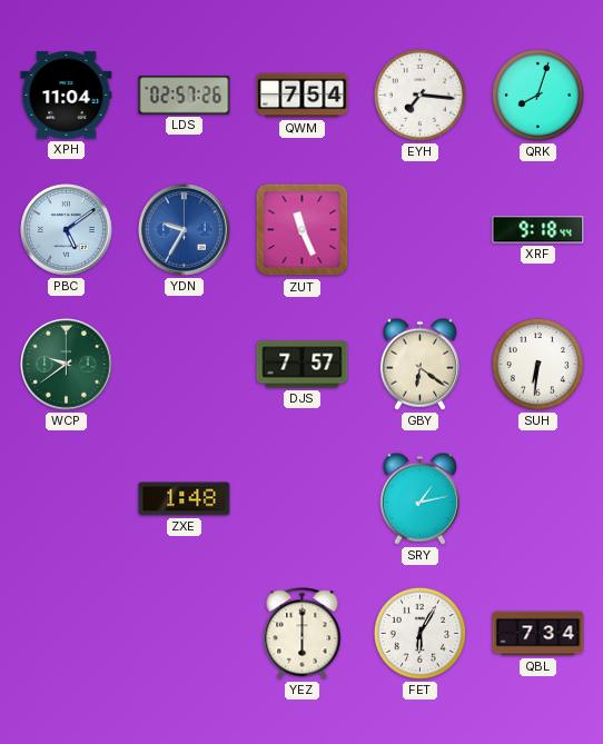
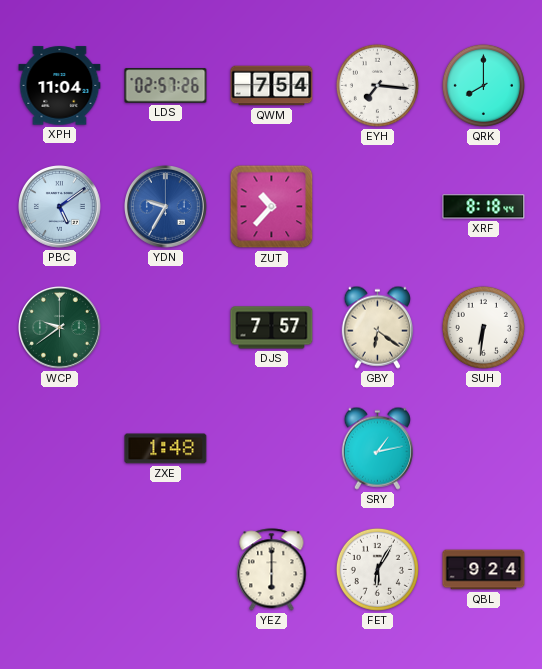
QRK: 8:03 -> 8:00 (483, 85)
ZUT: 11:26 -> 10:37 (272, 207)
XRF: 9:18 -> 8:18 (484, 207)
QBL: 7:34 -> 9:24 (484, 570)
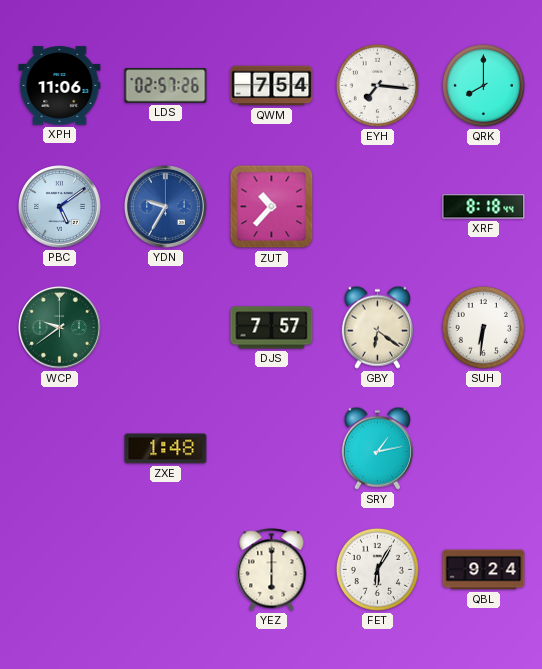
XPH: 11:04 -> 11:06 (60, 86)
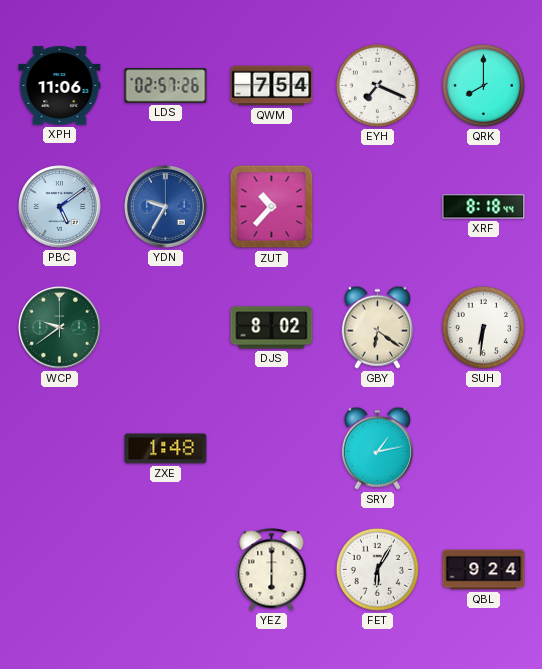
EYH: 7:16 -> 7:19 (377, 85)
DJS: 7:57 -> 8:02 (272, 328)
